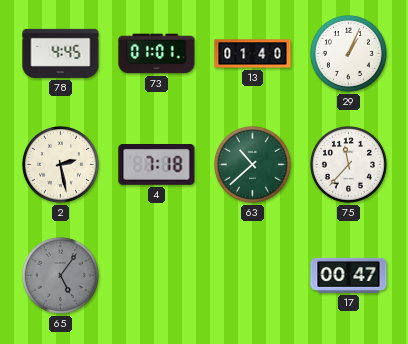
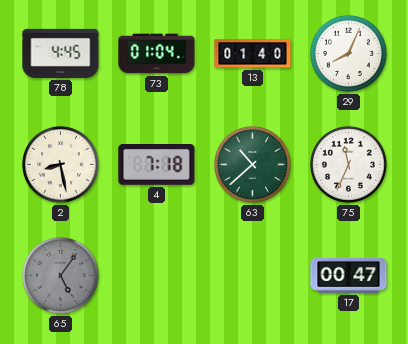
73: 01:01 -> 01:04 (157, 54)
29: 1:04 -> 8:04 (348, 53)
2: 2:28 -> 8:28 (60, 164)
75: 11:37 -> 11:34 (348, 164)
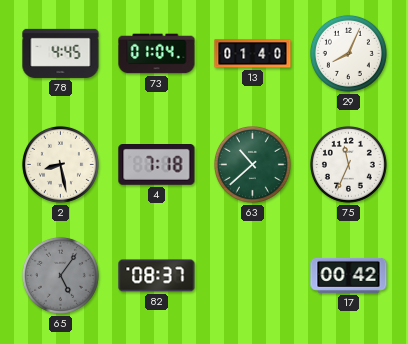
82: none -> 08:37 (157, 276)
17: 00:47 -> 00:42 (349, 275)
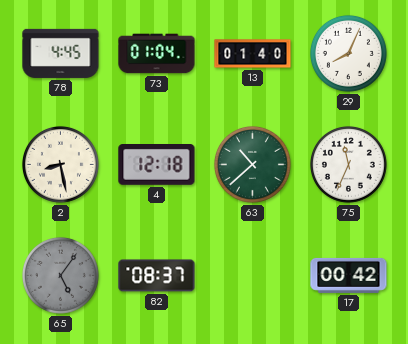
4: 7:18 -> 12:18 (157, 165)
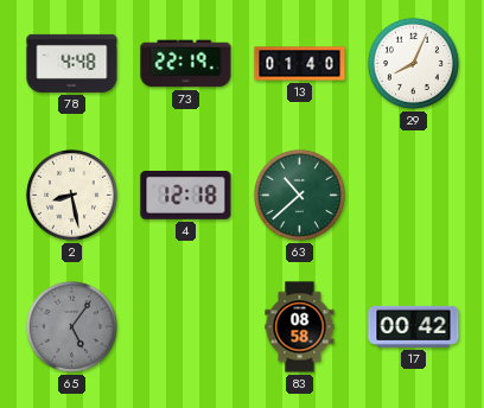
78: 4:45 -> 4:48 (72, 63)
73: 01:04 -> 22:19 (186, 64)
75: 11:34 -> none (348, 164)
82: 08:37 -> none (157, 276)
83: none -> 08:58 (300, 327)
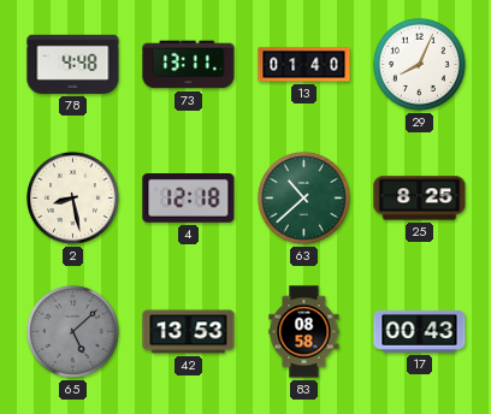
73: 22:19 -> 13:11 (189, 65)
25: none -> 8:25 (420, 199)
65: 5:06 -> 5:08 (72, 331)
42: none -> 13:53 (189, 332)
17: 00:42 -> 00:43 (420, 331)
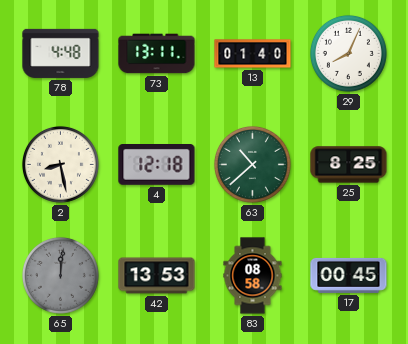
65: 5:08 -> 12:01 (60, 275)
17: 00:43 -> 00:45 (349, 275)
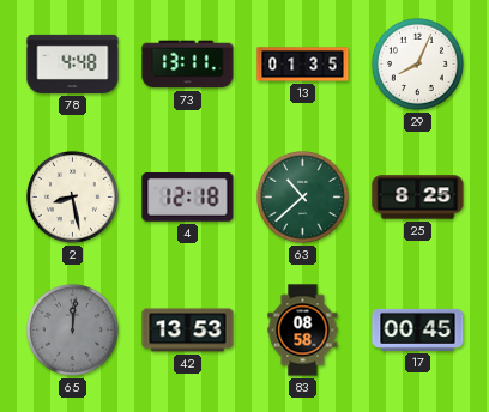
13: 01:40 -> 01:35 (303, 65)
